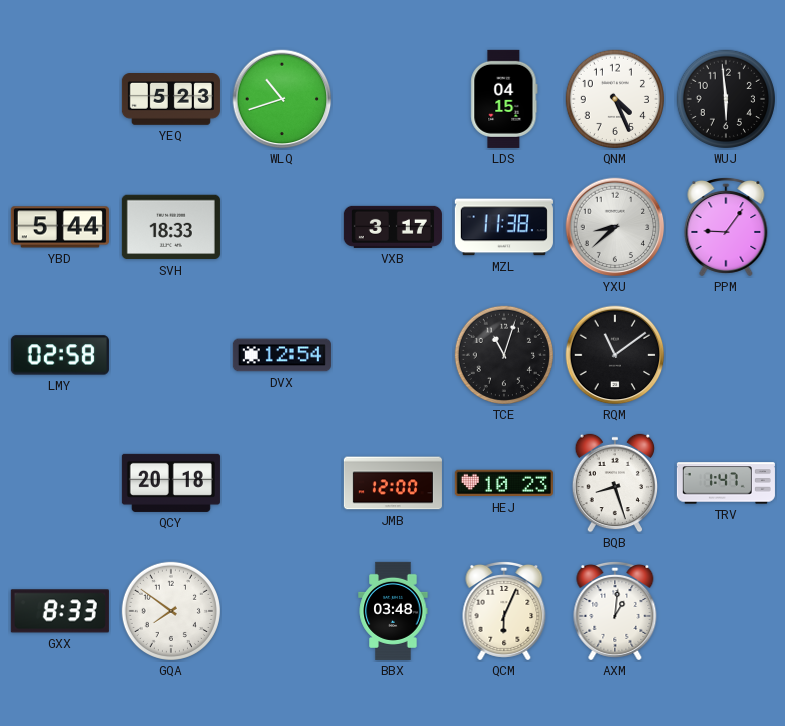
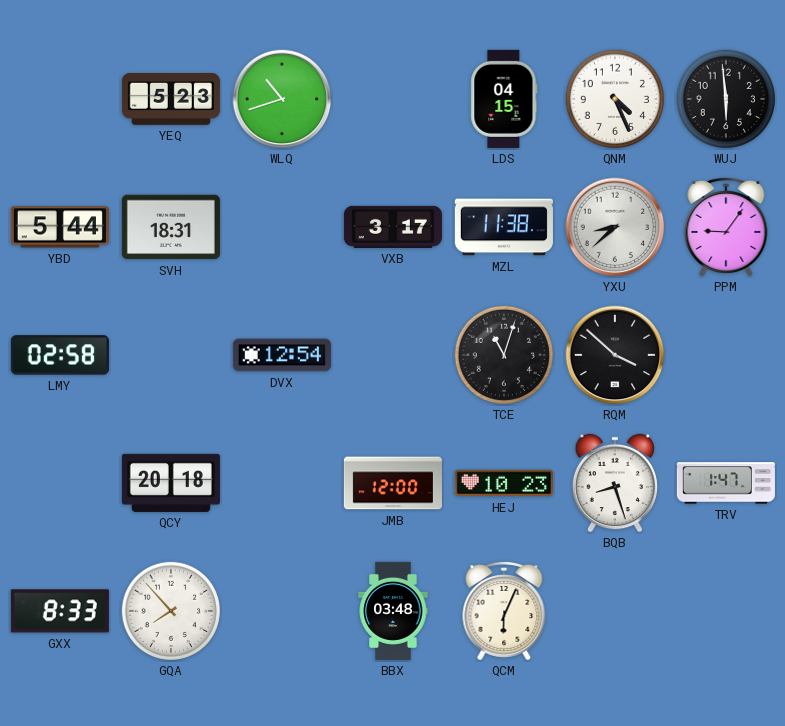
SVH: 18:33 -> 18:31 (171, 227)
RQM: 11:09 -> 3:52 (615, 355)
GQA: 7:51 -> 7:53 (171, 611)
AXM: 1:01 -> none (615, 611)
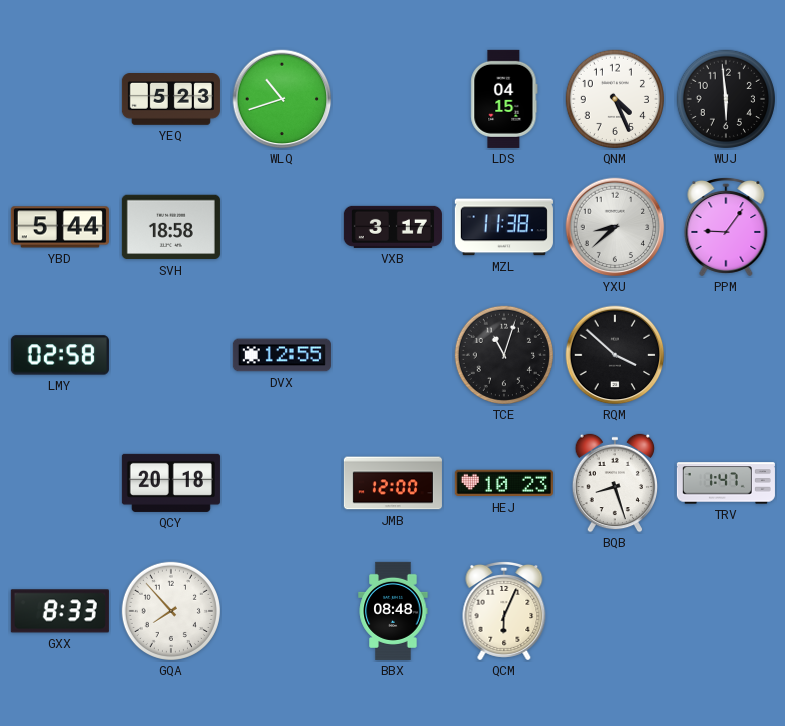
SVH: 18:31 -> 18:58 (171, 227)
DVX: 12:54 -> 12:55 (282, 355)
BBX: 03:48 -> 08:48 (393, 611)
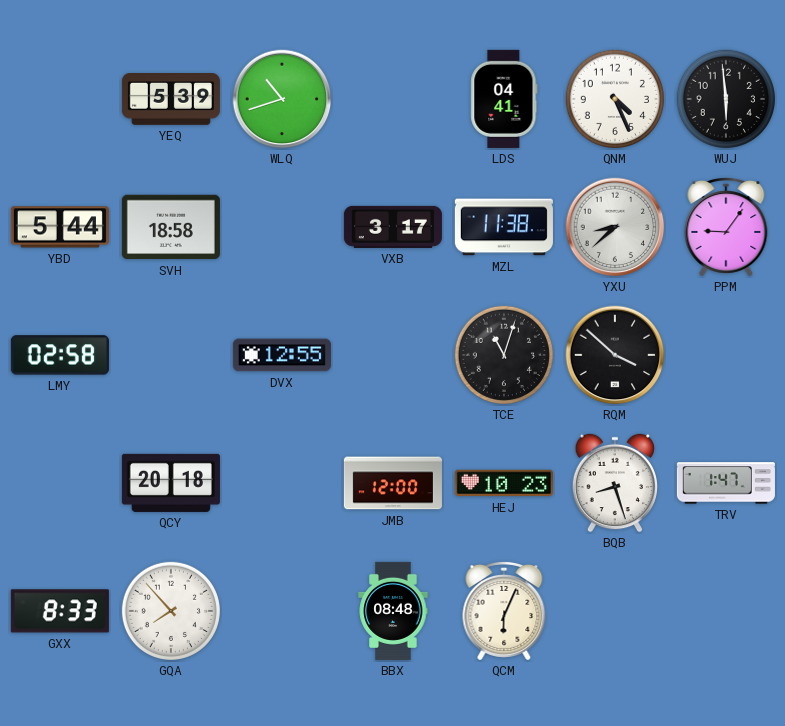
YEQ: 5:23 -> 5:39 (171, 100)
LDS: 04:15 -> 04:41 (504, 99)
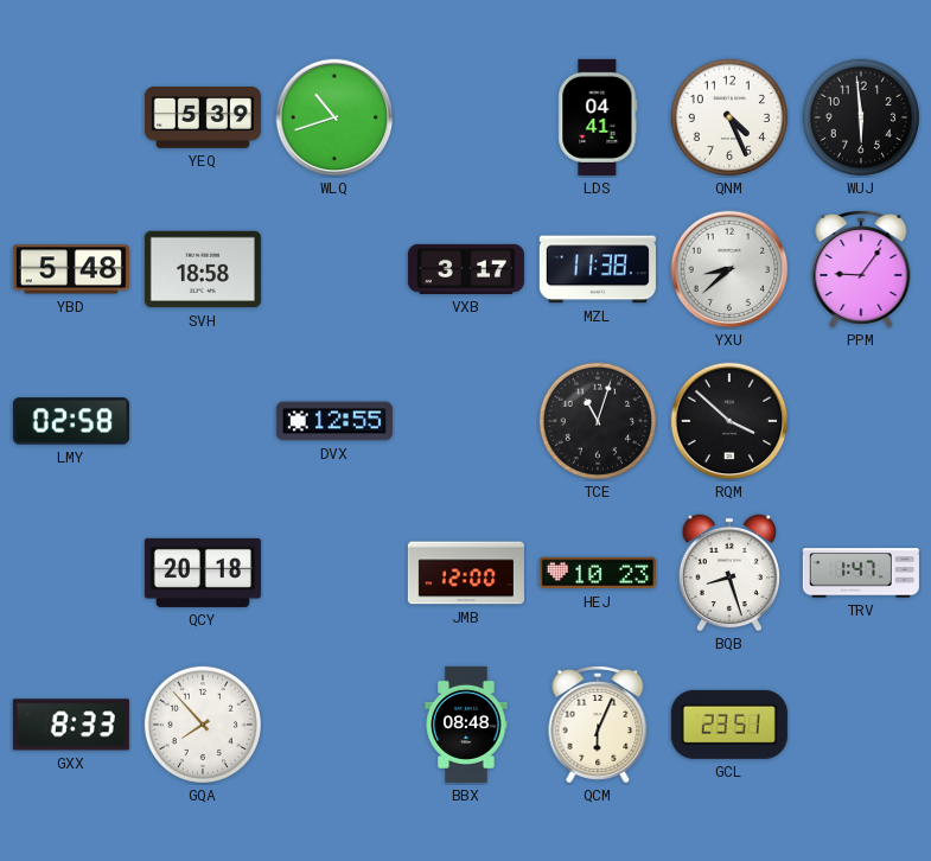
YBD: 5:44 -> 5:48 (71, 269)
GCL: none -> 23:51 (729, 725)
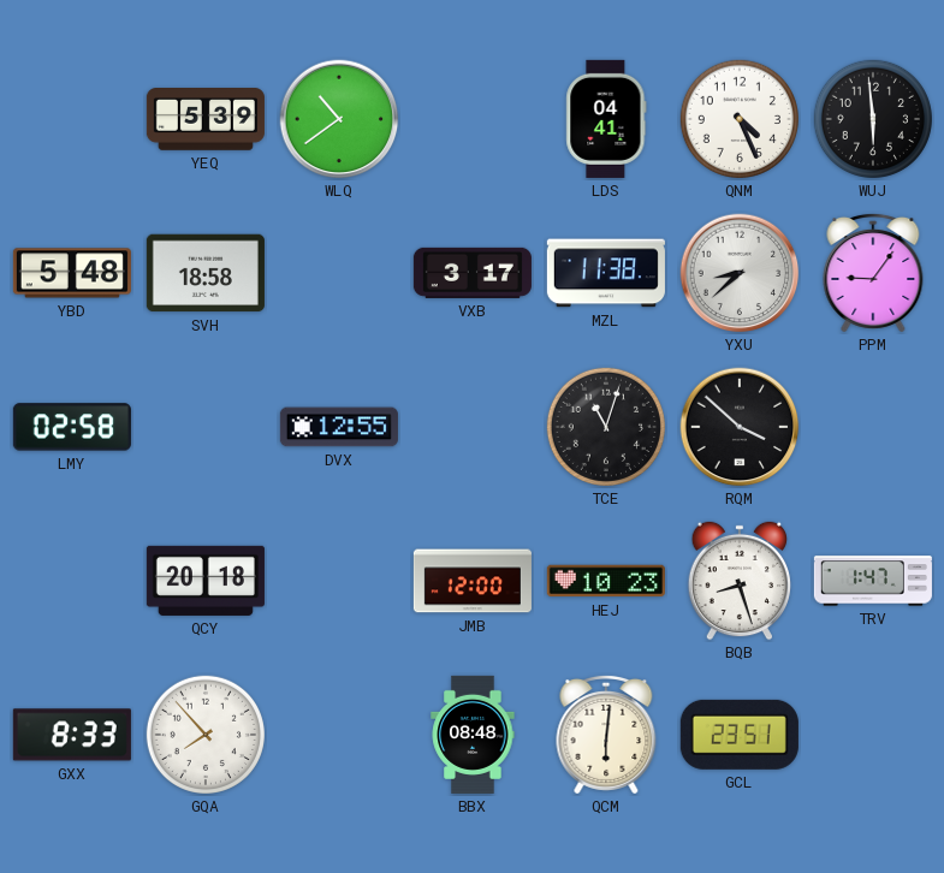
WLQ: 10:42 -> 10:39 (339, 119)
QCM: 6:04 -> 6:01 (606, 735)
